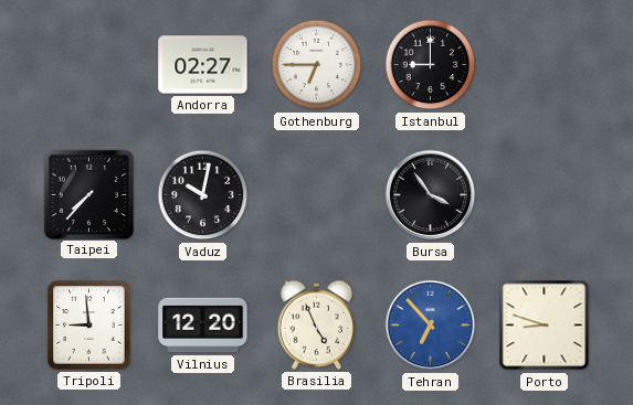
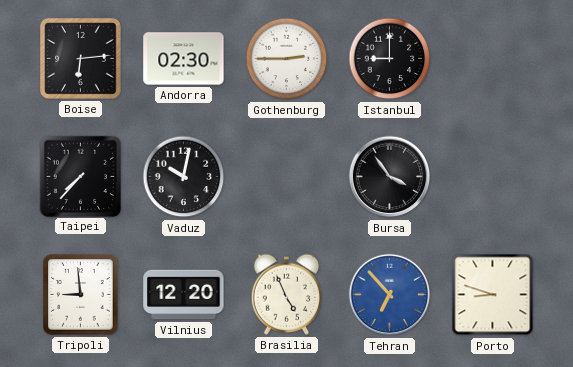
Boise: none -> 6:14 (81, 59)
Andorra: 02:27 -> 02:30 (184, 59)
Gothenburg: 6:45 -> 2:45 (287, 59)
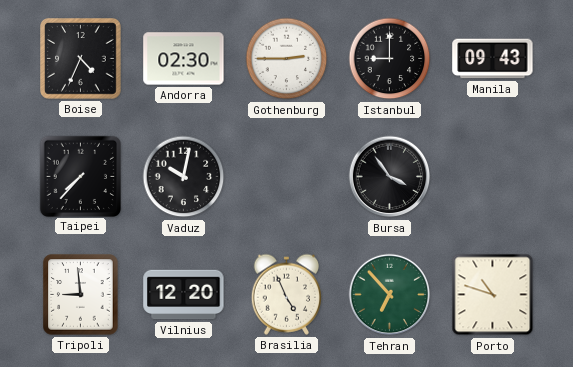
Boise: 6:14 -> 4:34 (81, 59)
Manila: none -> 09:43 (493, 59)
Tehran dial: blue -> green (390, 295)
Porto: 8:48 -> 10:48 (493, 295)
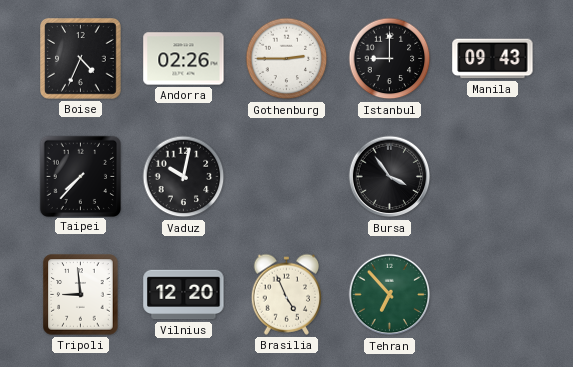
Andorra: 02:30 -> 02:26 (184, 59)
Porto: 10:48 -> none (493, 295)
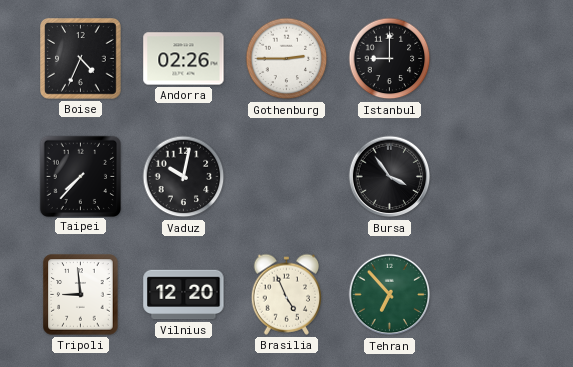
Manila: 09:43 -> none (493, 59)
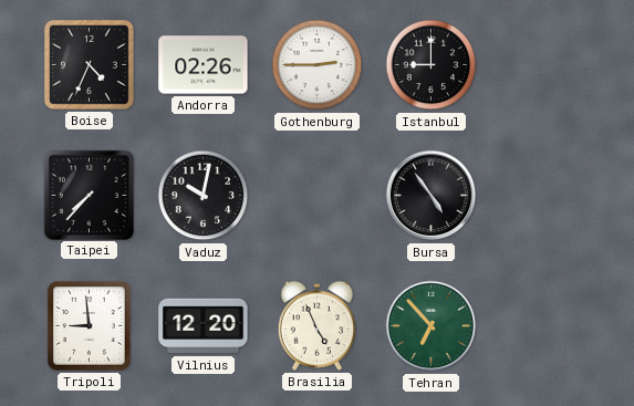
Bursa: 3:54 -> 4:54 (432, 196)
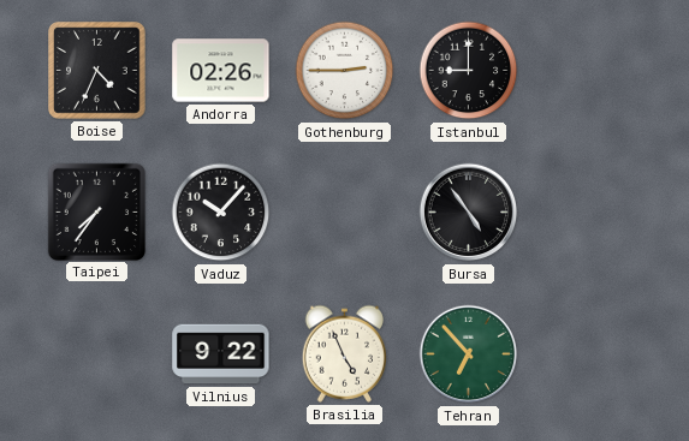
Taipei: 7:37 -> 7:36 (96, 211)
Vaduz: 10:02 -> 10:07 (221, 213)
Tripoli: 8:59 -> none (90, 326)
Vilnius: 12:20 -> 9:22 (221, 354)
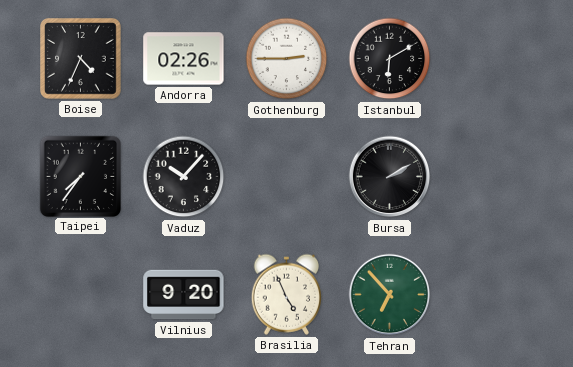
Istanbul: 9:00 -> 6:10 (390, 59)
Bursa: 4:54 -> 2:10 (390, 177)
Vilnius: 9:22 -> 9:20 (184, 295)
